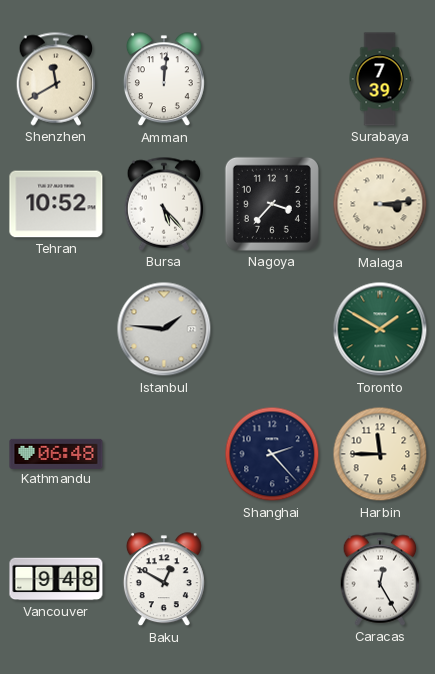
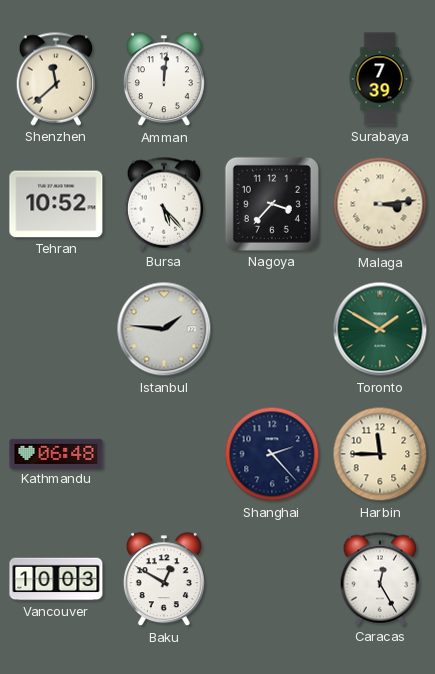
Shenzhen: 11:40 -> 11:38 (56, 79)
Vancouver: 9:48 -> 10:03 (56, 579)
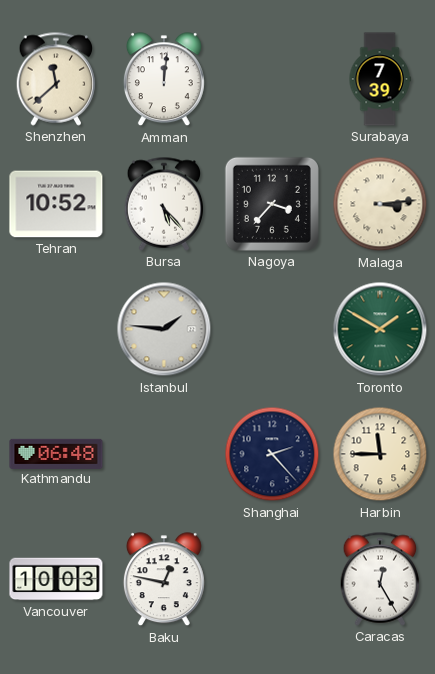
Baku: 12:50 -> 12:47 (164, 580)
